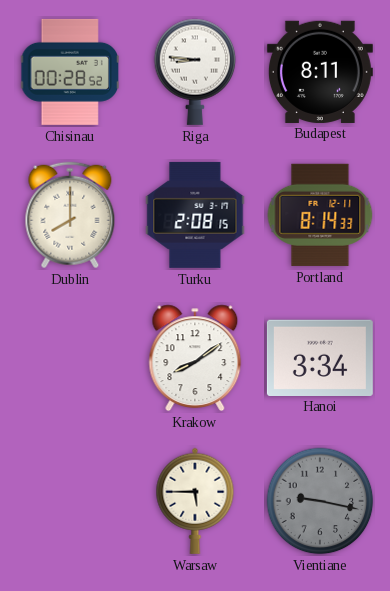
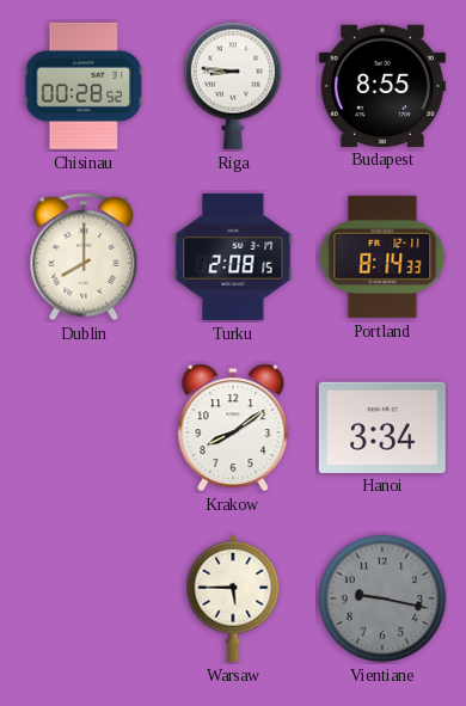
Budapest: 8:11 -> 8:55 (382, 85)
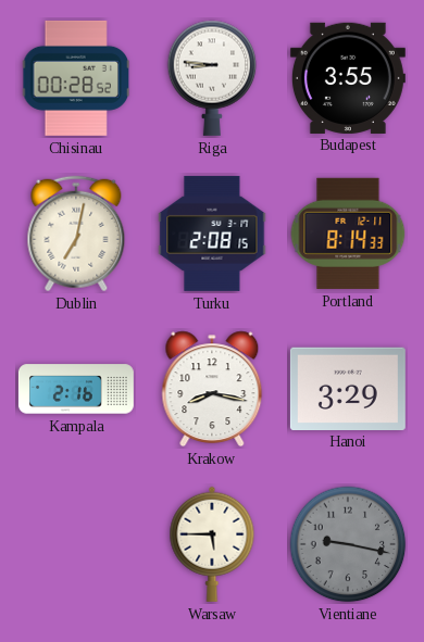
Budapest: 8:55 -> 3:55 (348, 77)
Dublin: 8:00 -> 7:02 (76, 234)
Kampala: none -> 2:16 (76, 389)
Krakow: 8:09 -> 8:17 (212, 389)
Hanoi: 3:34 -> 3:29 (348, 388)
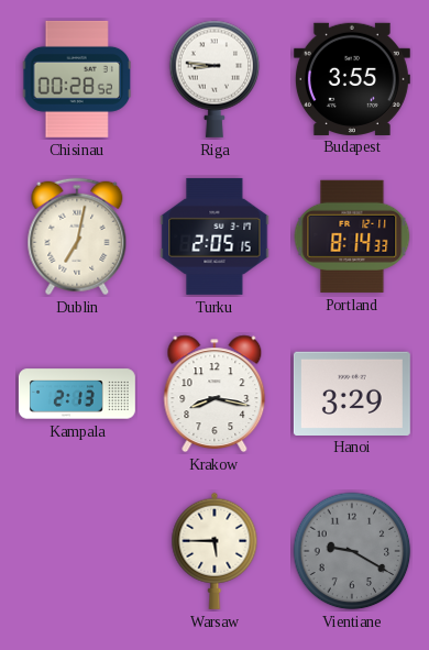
Turku: 2:08 -> 2:05 (215, 236)
Kampala: 2:16 -> 2:13 (77, 394)
Vientiane: 9:17 -> 9:20 (352, 551)
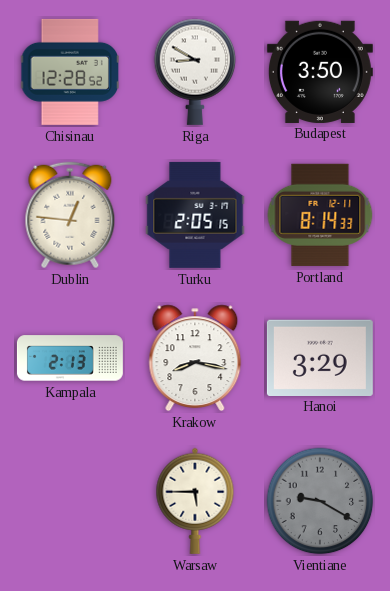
Chisinau: 00:28 -> 12:28 (70, 72)
Riga: 8:46 -> 8:50 (195, 72)
Budapest: 3:55 -> 3:50 (320, 71)
Dublin: 7:02 -> 12:46 (70, 215)
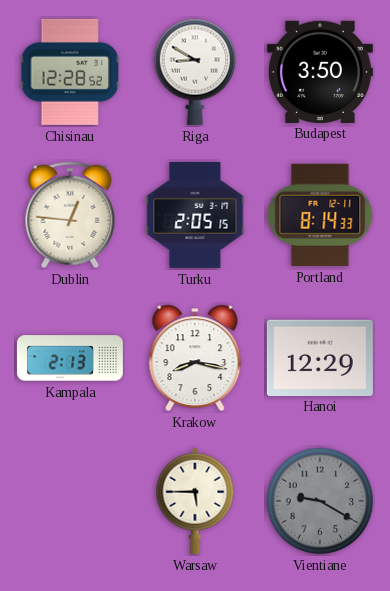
Hanoi: 3:29 -> 12:29 (320, 357)
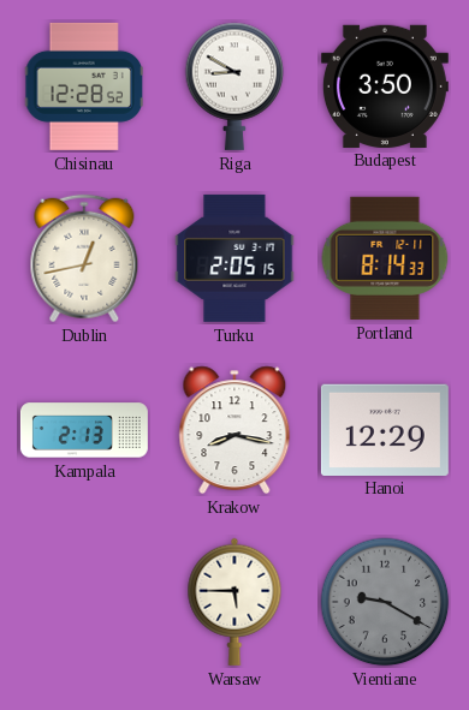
Dublin: 12:46 -> 12:43 (84, 258)
